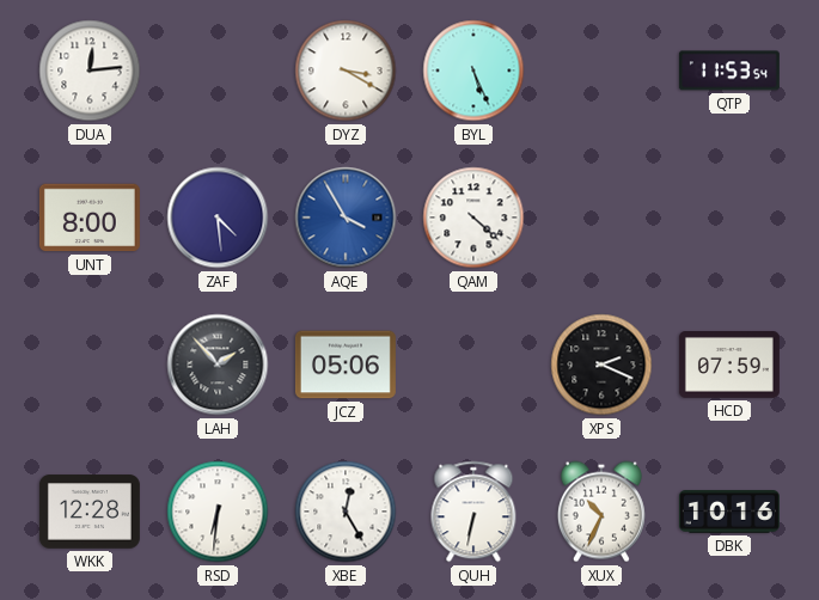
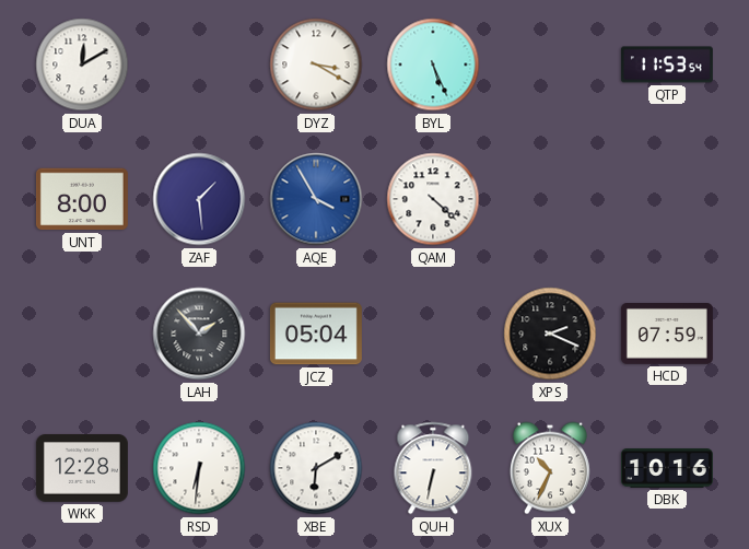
DUA: 12:14 -> 12:10 (82, 65)
ZAF: 4:29 -> 1:29 (199, 199)
JCZ: 05:06 -> 05:04 (316, 334)
XBE: 12:25 -> 6:10 (316, 468)
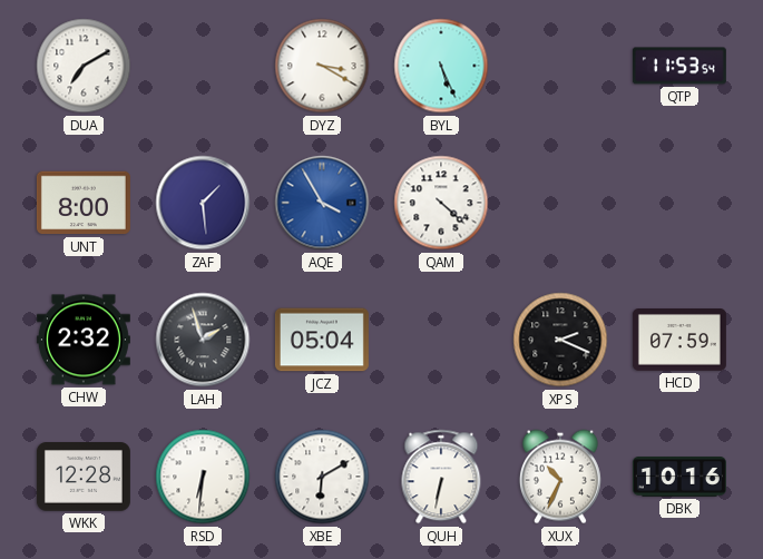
DUA: 12:10 -> 7:10 (84, 66)
CHW: none -> 2:32 (84, 340)
LAH: 1:53 -> 1:57 (203, 340)
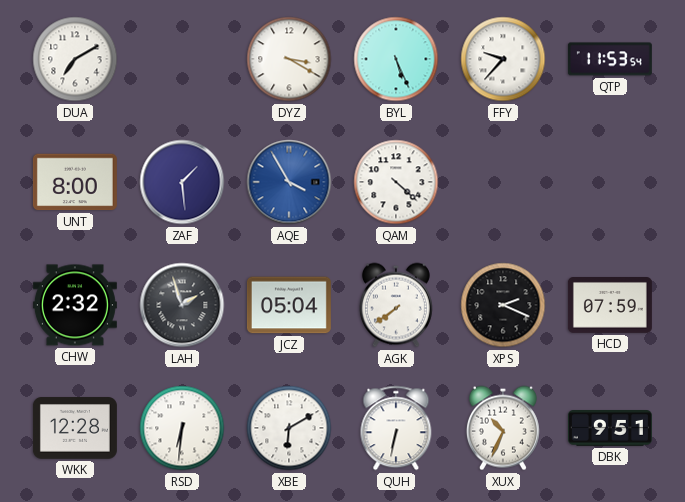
FFY: none -> 9:37 (503, 59)
AGK: none -> 7:39 (396, 305)
DBK: 10:16 -> 9:51 (610, 428)
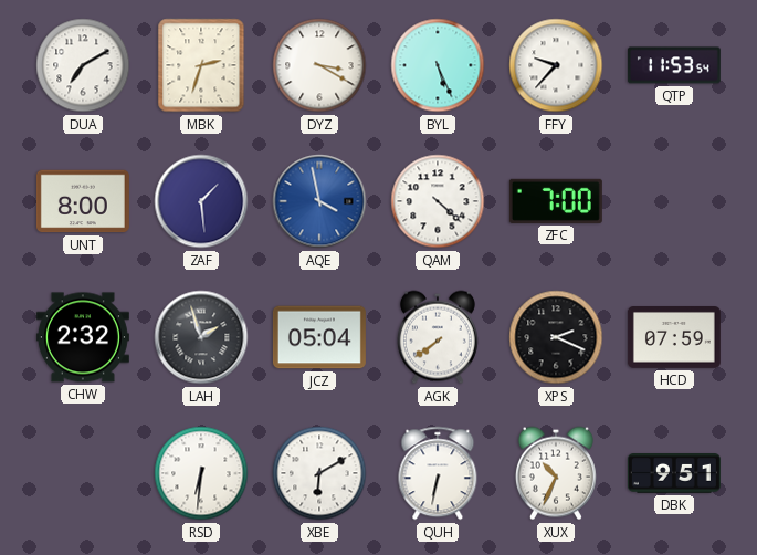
MBK: none -> 2:33 (201, 65)
AQE: 3:55 -> 3:58 (319, 201)
ZFC: none -> 7:00 (556, 201)
WKK: 12:28 -> none (75, 428)
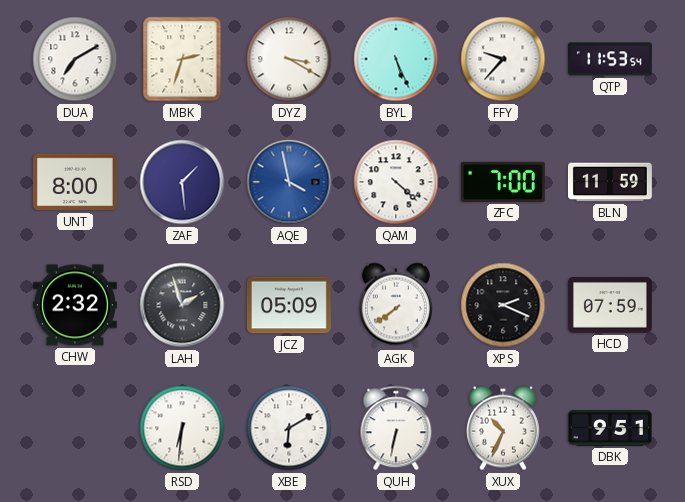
BLN: none -> 11:59 (610, 182)
JCZ: 05:04 -> 05:09 (289, 305)
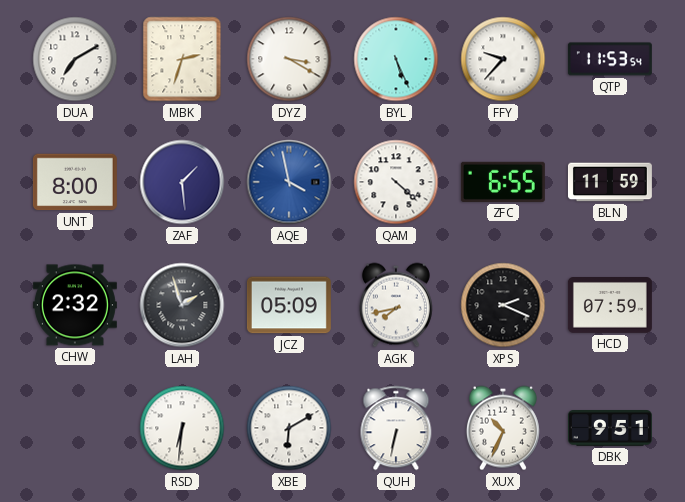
ZFC: 7:00 -> 6:55 (503, 182)
AGK: 7:39 -> 7:43 (396, 305)
